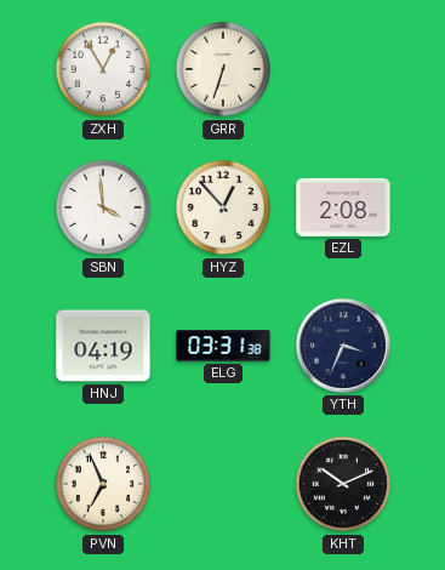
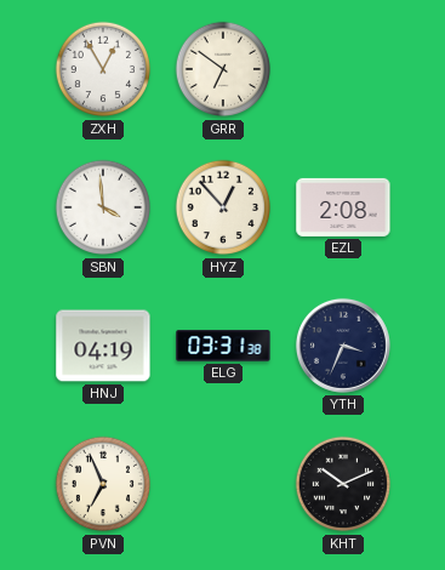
GRR: 6:33 -> 6:51 (223, 69)
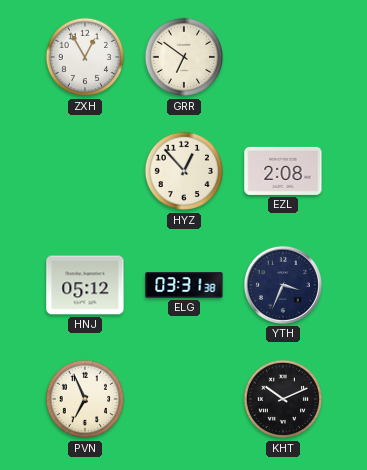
SBN: 3:59 -> none (103, 207)
HNJ: 04:19 -> 05:12 (85, 285)
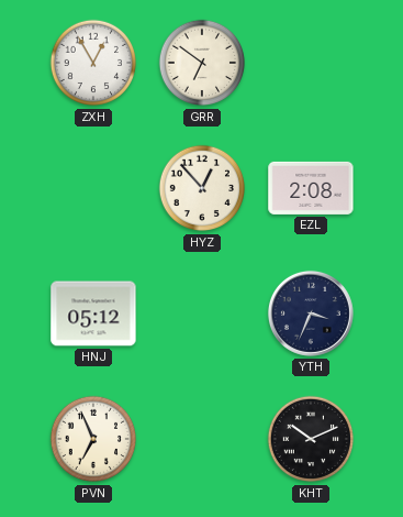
ELG: 03:31 -> none (184, 285)
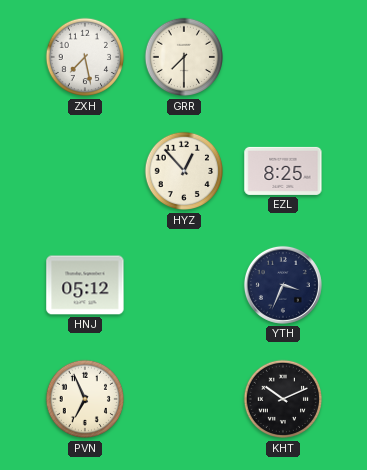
ZXH: 12:55 -> 7:28 (85, 57)
GRR: 6:51 -> 7:30 (184, 57)
EZL: 2:08 -> 8:25 (283, 171)
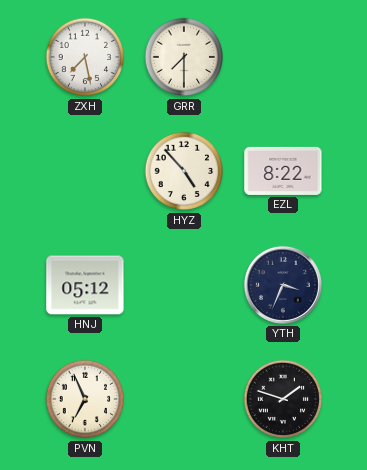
HYZ: 12:53 -> 4:53 (184, 171)
EZL: 8:25 -> 8:22 (283, 171)
KHT: 10:11 -> 1:48 (283, 399)
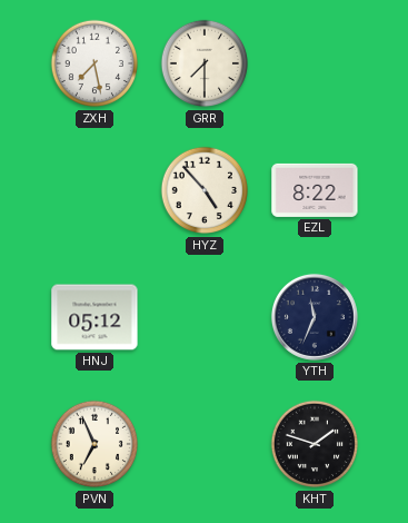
YTH: 3:34 -> 11:34 (315, 317)
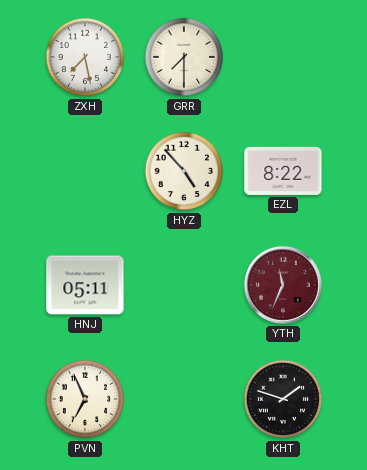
HNJ: 05:12 -> 05:11 (85, 285)
YTH dial: navy -> burgundy (283, 285)
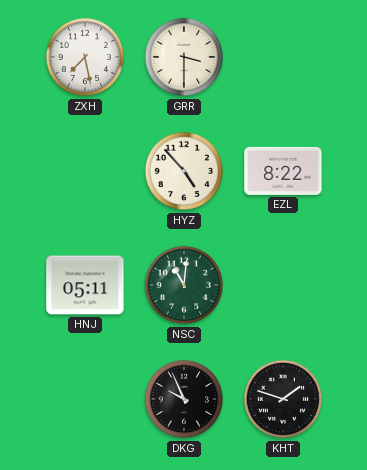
GRR: 7:30 -> 3:30 (184, 57)
NSC: none -> 11:01 (184, 285)
YTH: 11:34 -> none (283, 285)
PVN: 6:56 -> none (85, 399)
DKG: none -> 9:56 (184, 399)
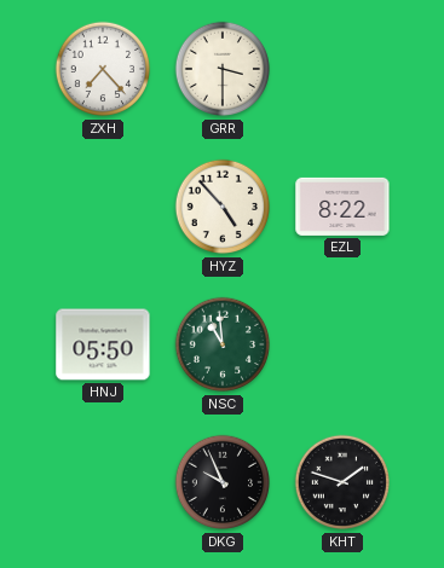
ZXH: 7:28 -> 7:23 (103, 69)
HNJ: 05:11 -> 05:50 (103, 344)
NSC: 11:01 -> 10:59 (223, 344)
